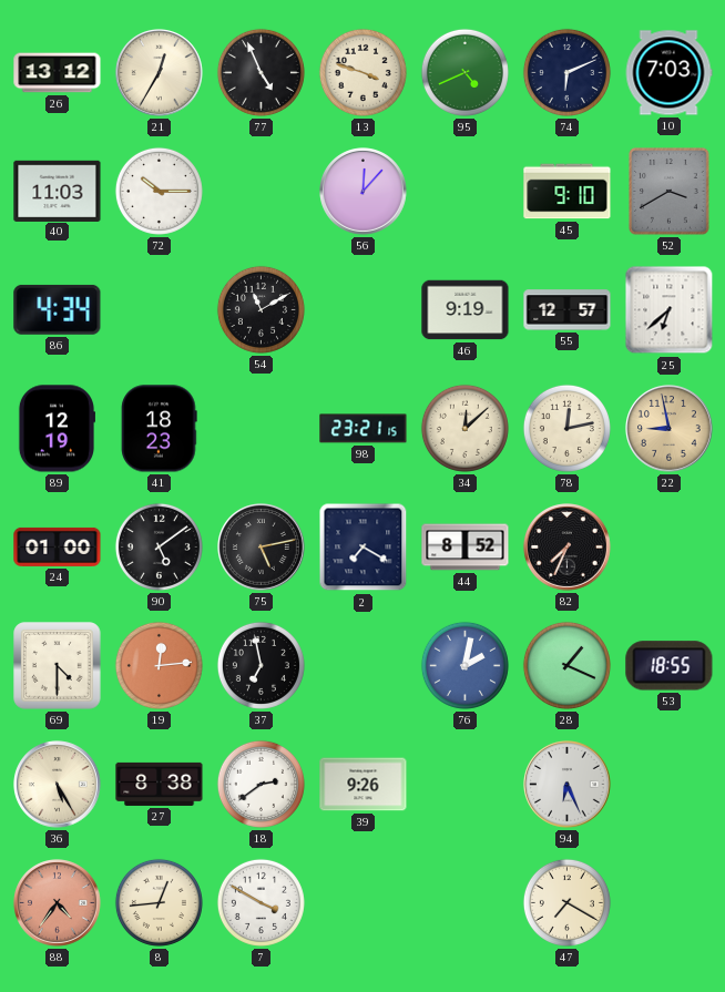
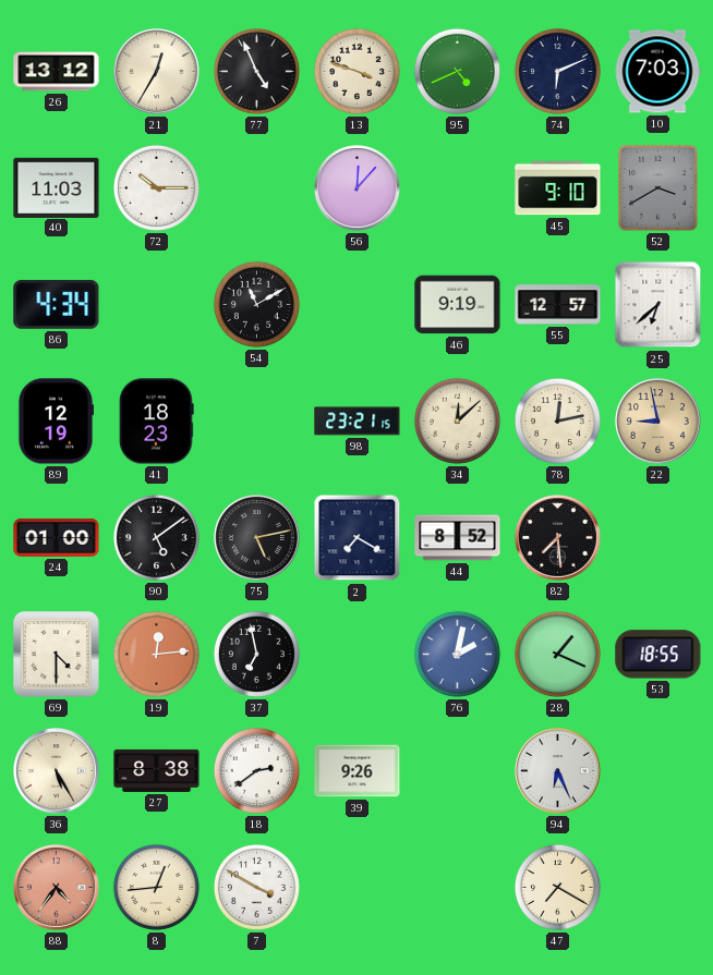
82: 7:34 -> 7:29 (558, 538)
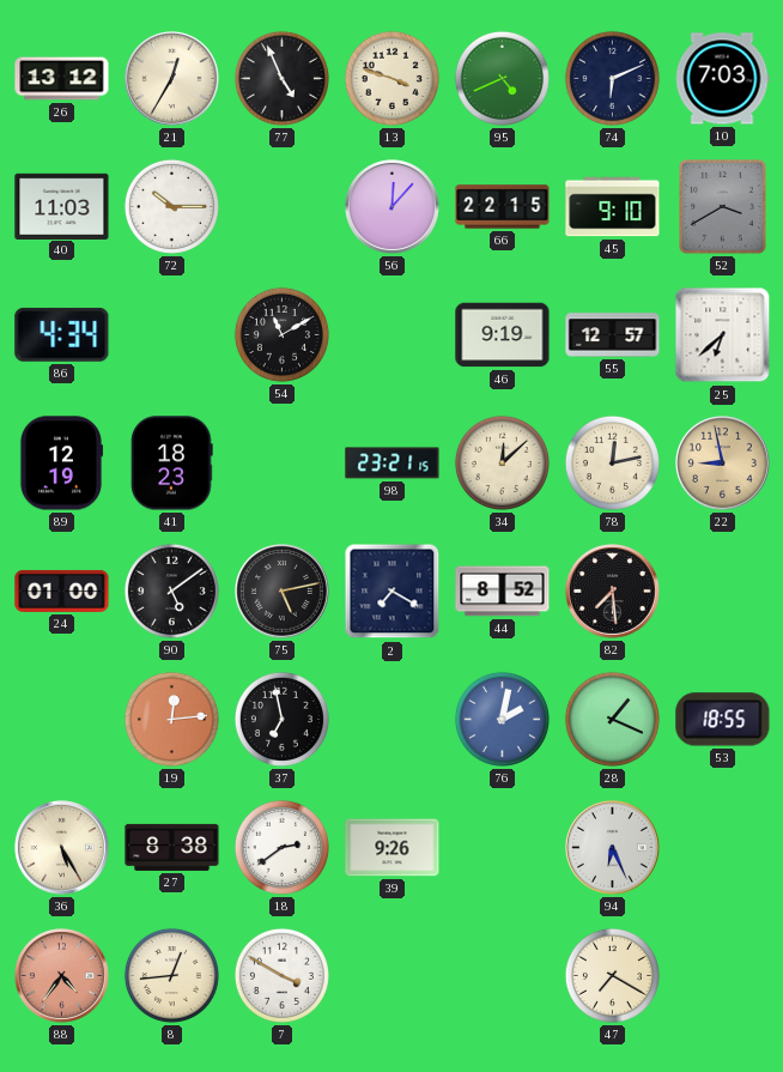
66: none -> 22:15 (503, 207)
69: 4:30 -> none (57, 655)
